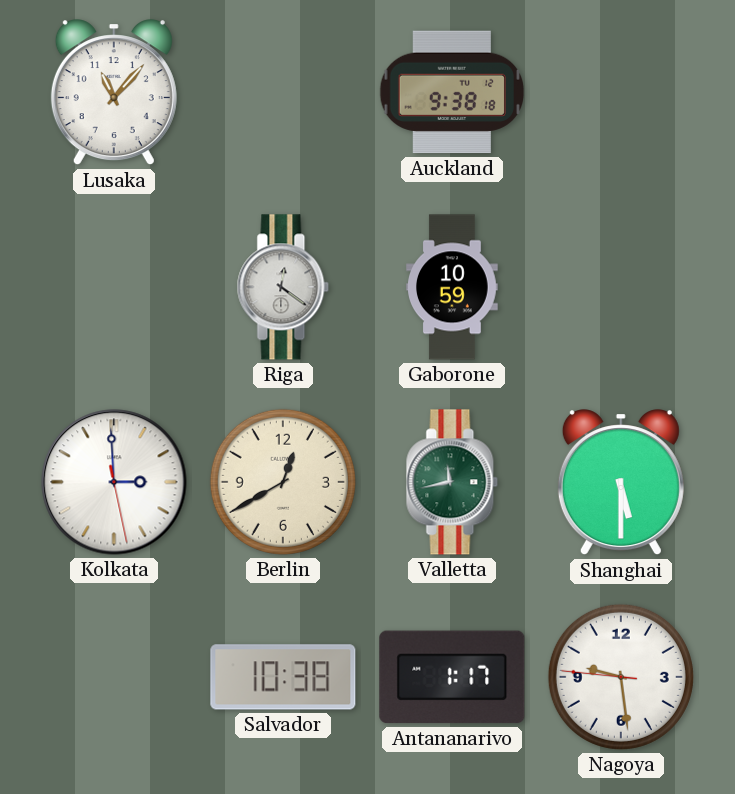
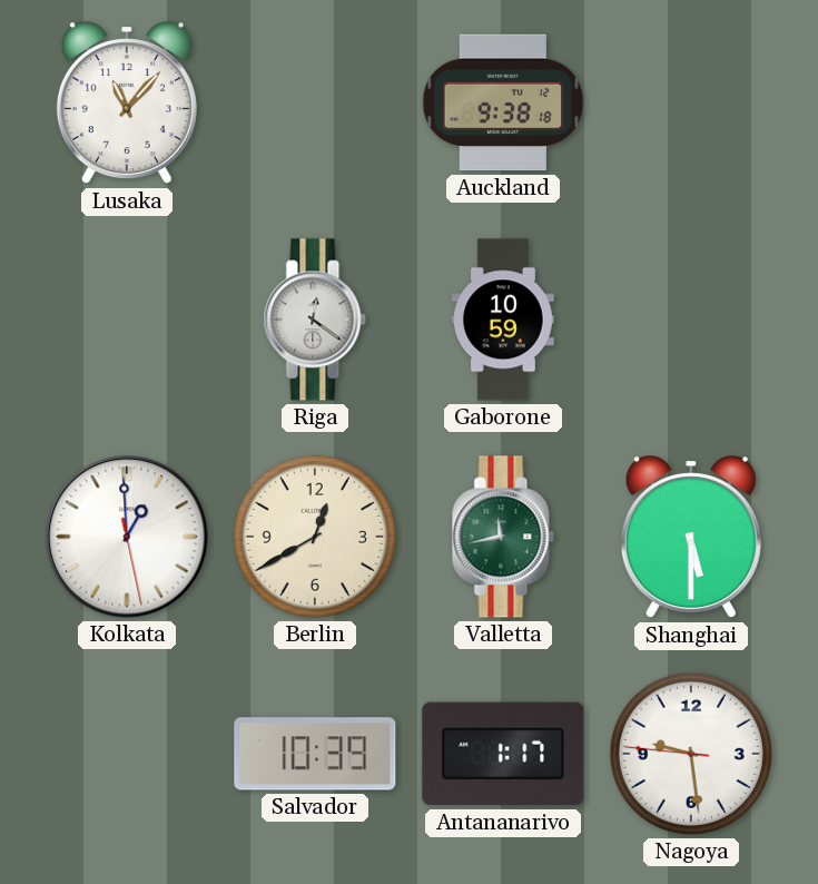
Kolkata: 2:59 -> 12:59 (127, 537)
Salvador: 10:38 -> 10:39 (315, 754)
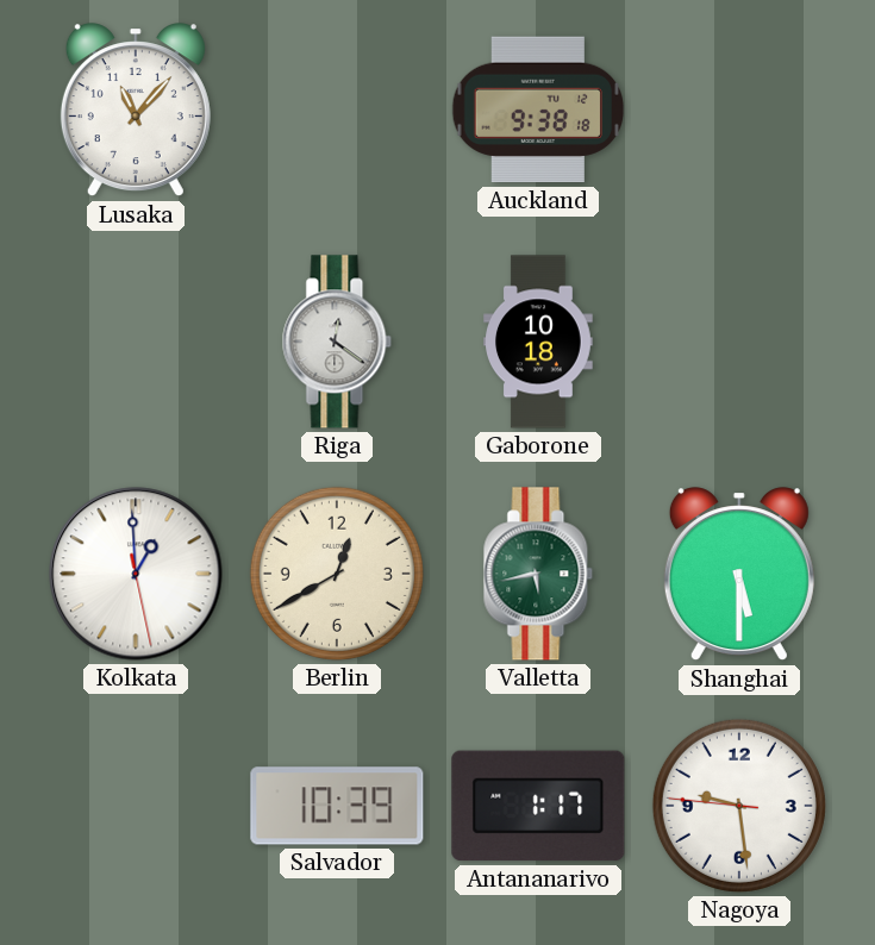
Gaborone: 10:59 -> 10:18 (539, 342)
Valletta: 11:43 -> 5:43 (538, 574)
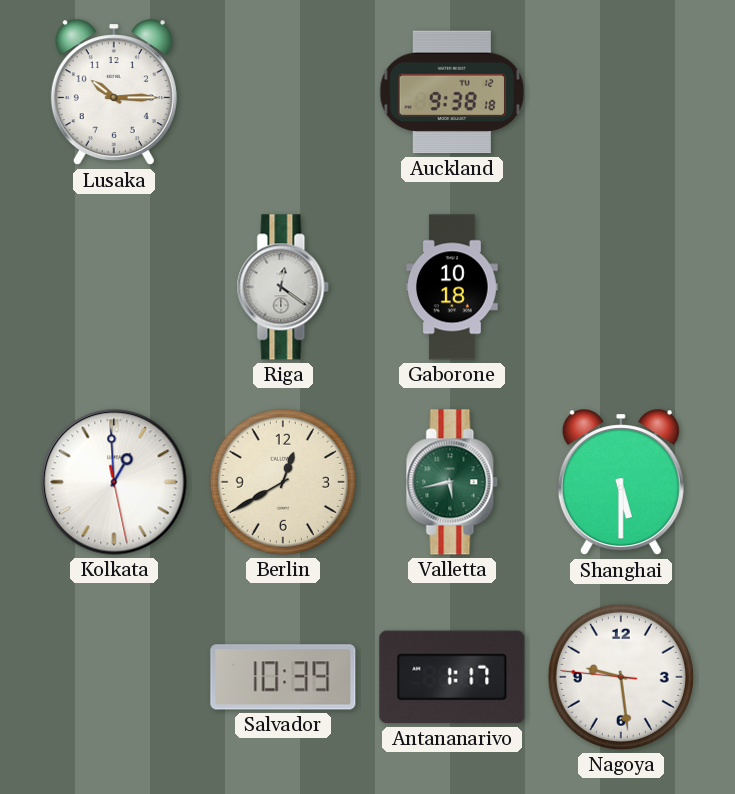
Lusaka: 11:07 -> 10:15 (114, 93)
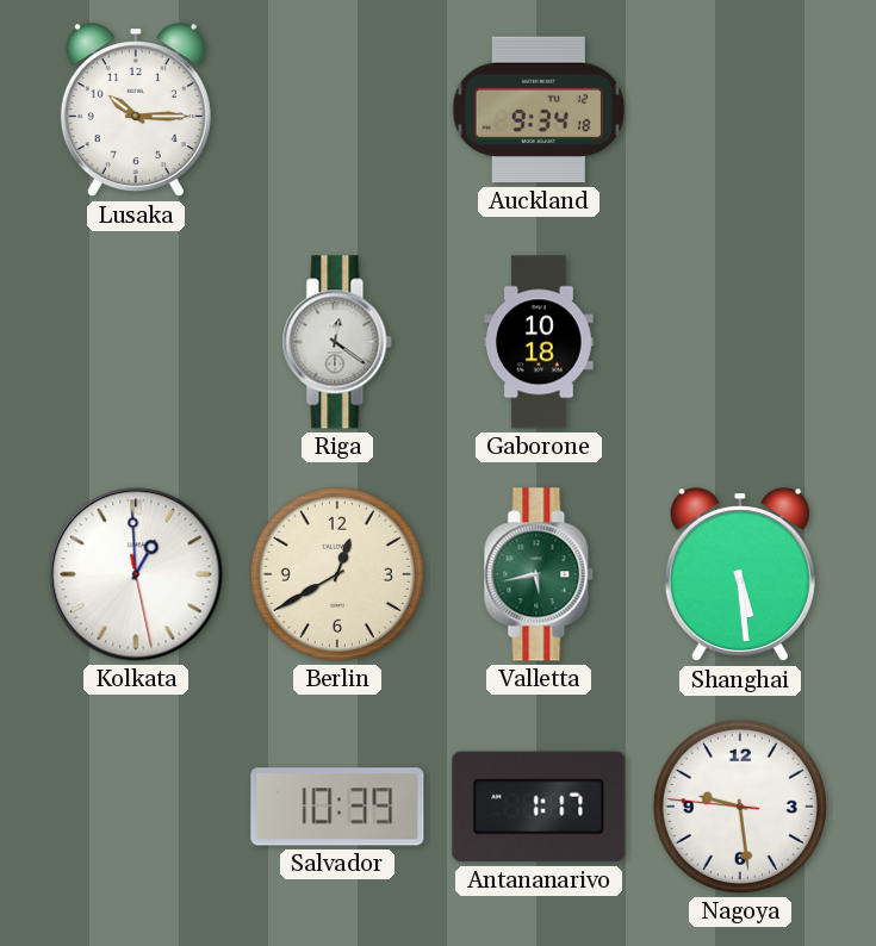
Auckland: 9:38 -> 9:34 (538, 110)
Shanghai: 5:30 -> 5:29 (740, 575)
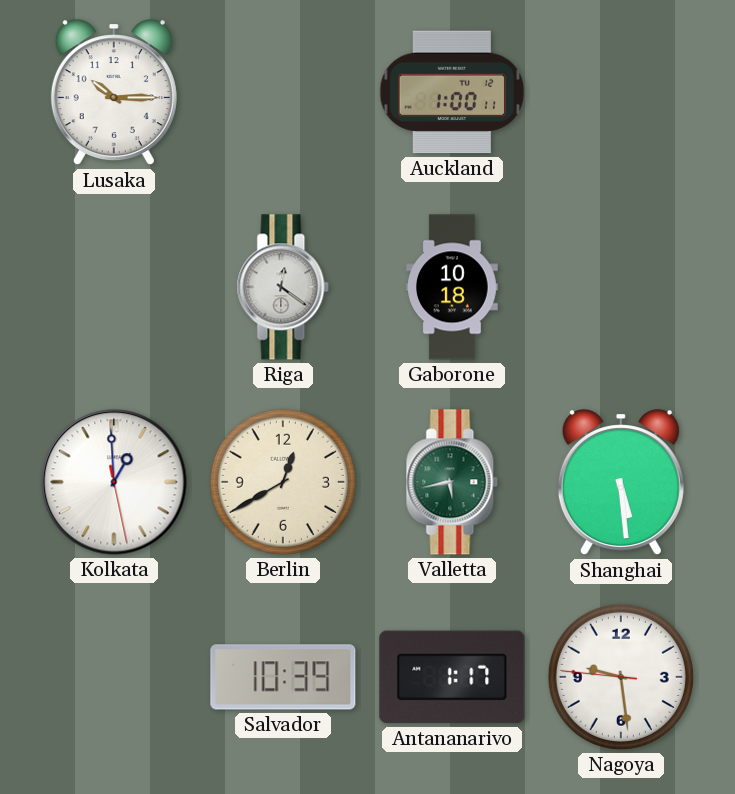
Auckland: 9:34 -> 1:00 (451, 92)
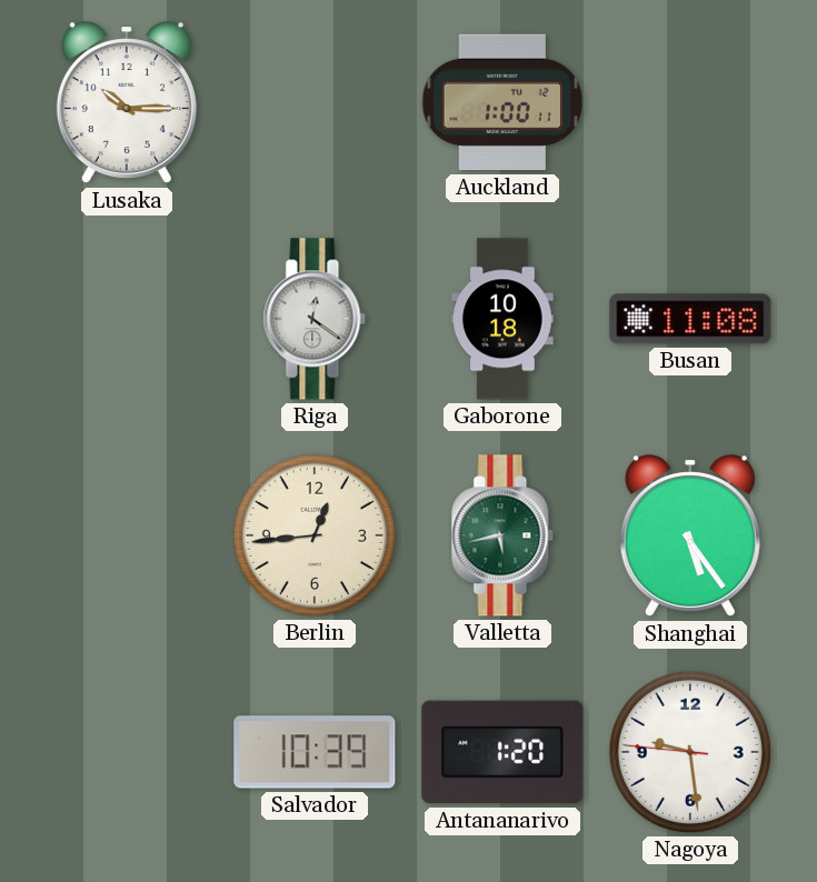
Busan: none -> 11:08 (690, 319)
Kolkata: 12:59 -> none (114, 482)
Berlin: 12:40 -> 12:44 (315, 535)
Shanghai: 5:29 -> 5:24 (690, 537)
Antananarivo: 1:17 -> 1:20 (502, 752)
